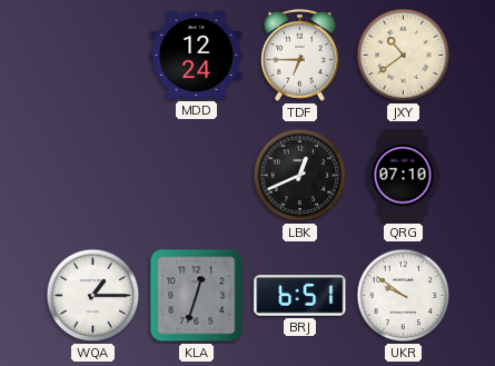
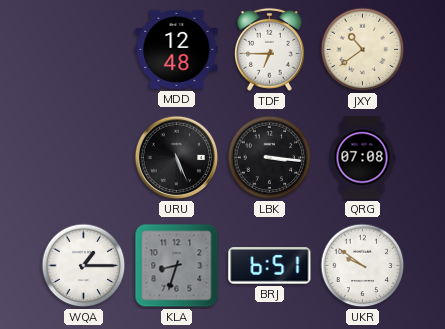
MDD: 12:24 -> 12:48 (177, 49)
URU: none -> 5:26 (177, 158)
LBK: 12:41 -> 3:16 (270, 158)
QRG: 07:10 -> 07:08 (362, 158)
KLA: 12:33 -> 8:33 (177, 266)
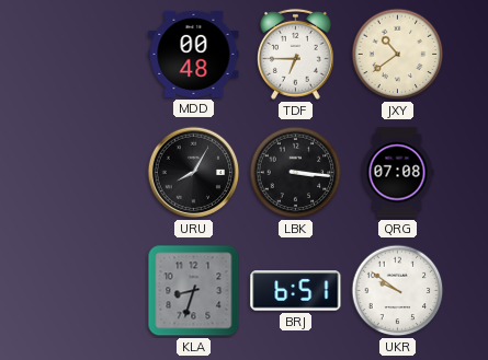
MDD: 12:48 -> 00:48 (194, 54)
URU: 5:26 -> 8:05 (194, 173)
WQA: 1:15 -> none (84, 266)
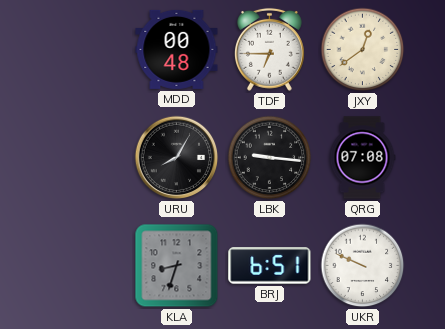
JXY: 10:39 -> 12:39 (363, 50)
LBK: 3:16 -> 9:16 (270, 158)
UKR: 9:51 -> 9:49 (363, 266)
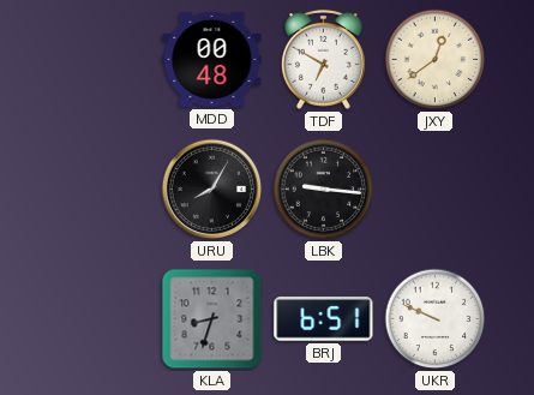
TDF: 6:45 -> 6:50 (323, 59)
QRG: 07:08 -> none (362, 158)
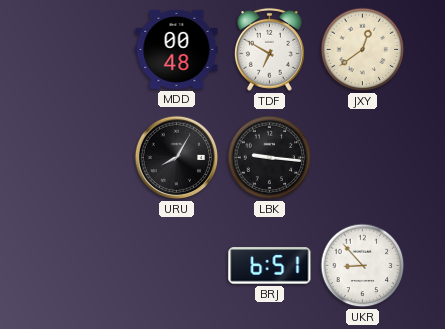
KLA: 8:33 -> none (212, 319)
UKR: 9:49 -> 8:53 (363, 266)
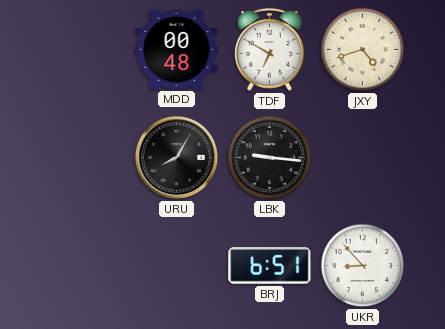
JXY: 12:39 -> 4:42 (363, 50)
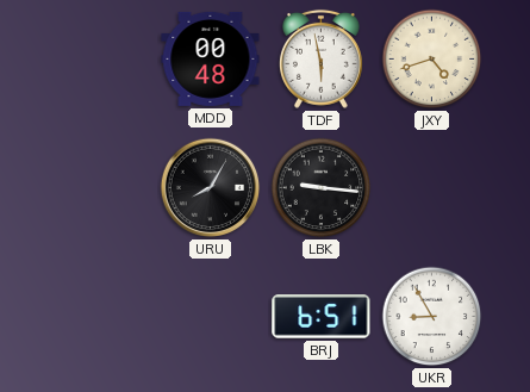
TDF: 6:50 -> 5:58 (320, 58)
UKR: 8:53 -> 8:55 (432, 317)
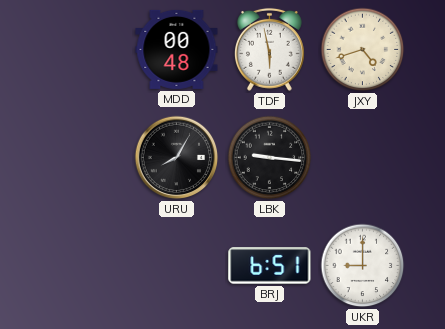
UKR: 8:55 -> 9:00 (363, 266)
